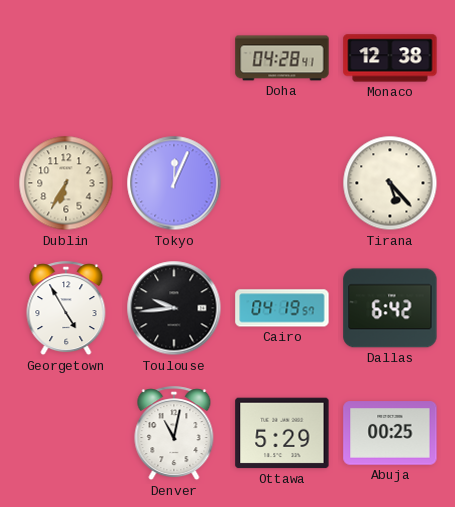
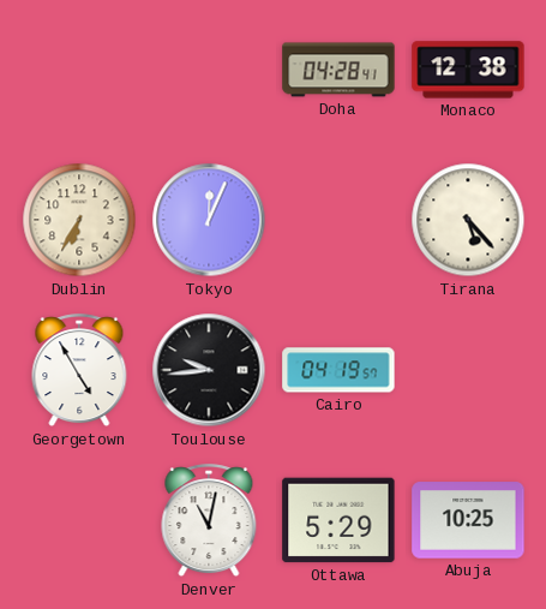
Dallas: 6:42 -> none (390, 308)
Abuja: 00:25 -> 10:25 (468, 520)
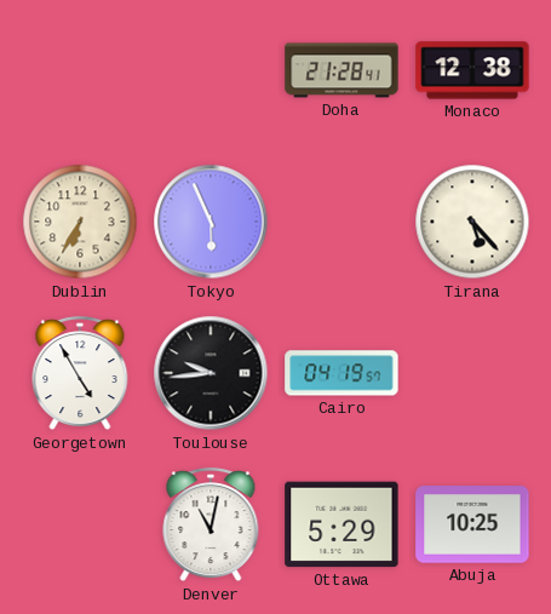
Doha: 04:28 -> 21:28 (341, 70)
Tokyo: 12:04 -> 5:56 (211, 222)
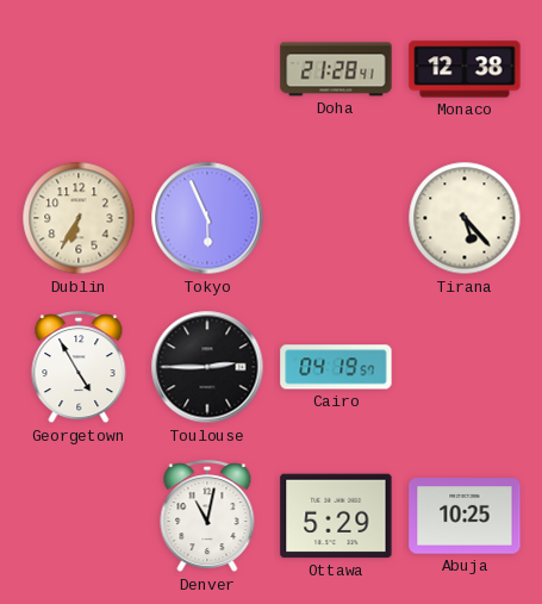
Toulouse: 9:44 -> 2:45 (207, 367)
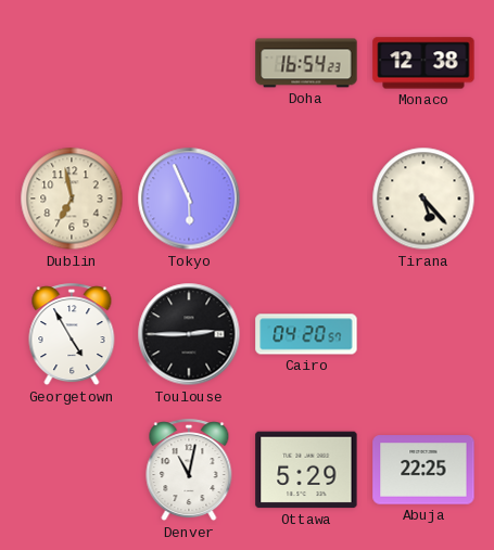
Doha: 21:28 -> 16:54 (306, 63)
Dublin: 6:35 -> 6:58 (72, 199)
Cairo: 04:19 -> 04:20 (306, 334)
Abuja: 10:25 -> 22:25 (423, 470)
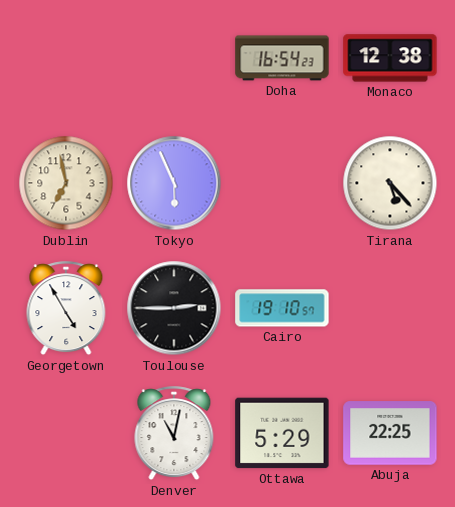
Cairo: 04:20 -> 19:10 (282, 308)
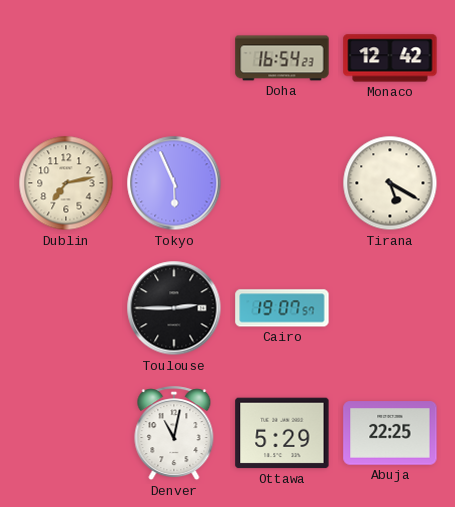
Monaco: 12:38 -> 12:42 (390, 58)
Dublin: 6:58 -> 7:13 (66, 183)
Tirana: 5:23 -> 5:20 (390, 183)
Georgetown: 4:55 -> none (66, 309)
Cairo: 19:10 -> 19:07 (282, 308)
